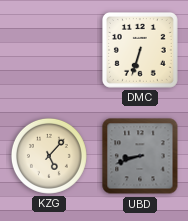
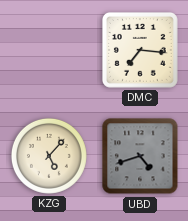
DMC: 6:33 -> 7:16 (140, 50)
UBD: 8:42 -> 4:42 (140, 156)
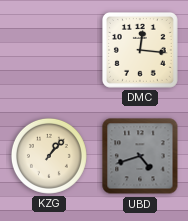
DMC: 7:16 -> 12:16 (140, 50)
KZG: 5:07 -> 1:07 (49, 156)
